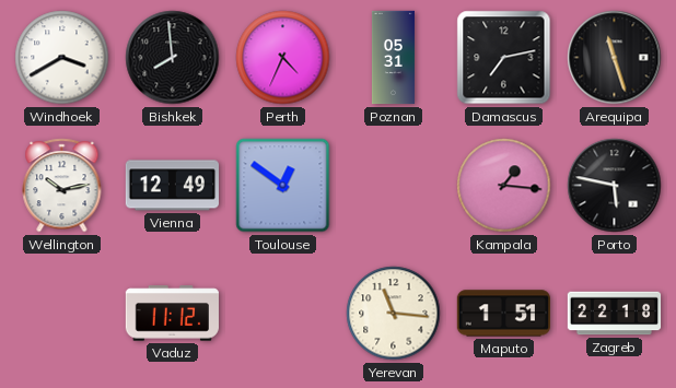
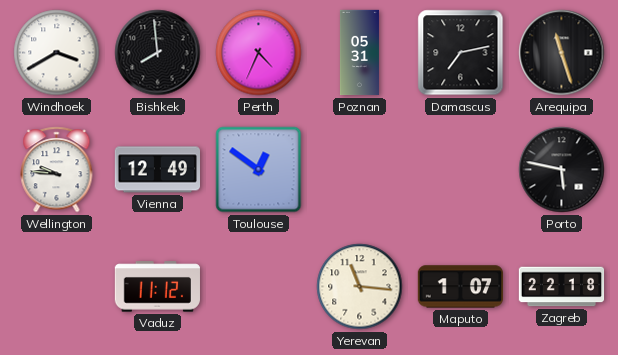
Wellington: 10:13 -> 9:46 (57, 170)
Kampala: 1:16 -> none (504, 186)
Maputo: 1:51 -> 1:07 (460, 287)
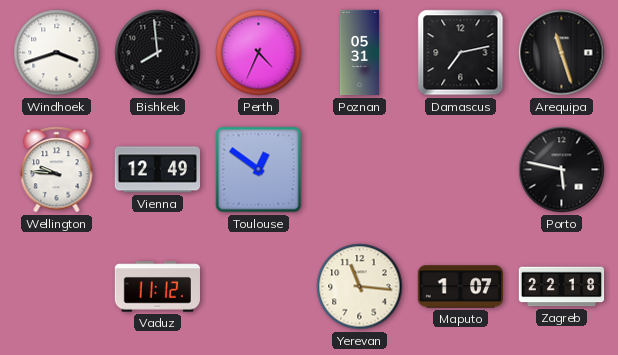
Windhoek: 3:40 -> 3:42 (57, 53)
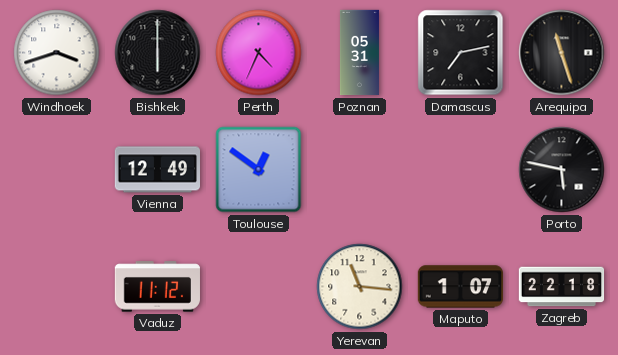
Bishkek: 7:59 -> 6:00 (158, 53)
Wellington: 9:46 -> none (57, 170)
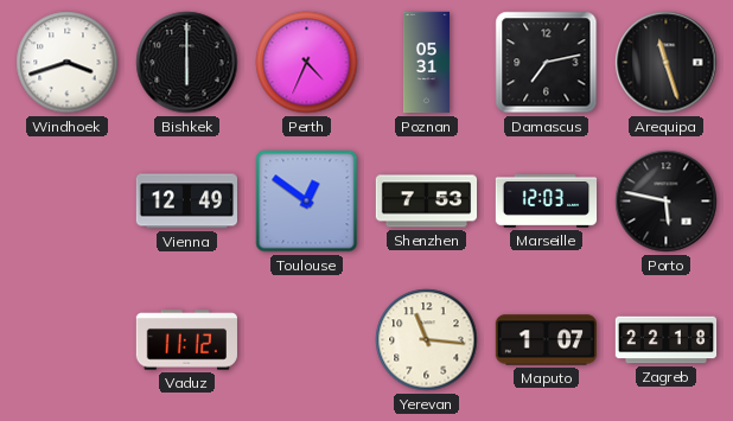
Shenzhen: none -> 7:53 (426, 202)
Marseille: none -> 12:03 (547, 202)
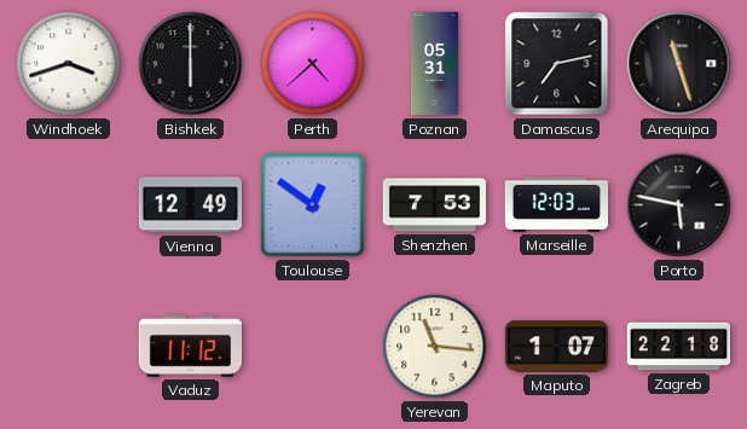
Perth: 4:34 -> 4:38 (313, 64)
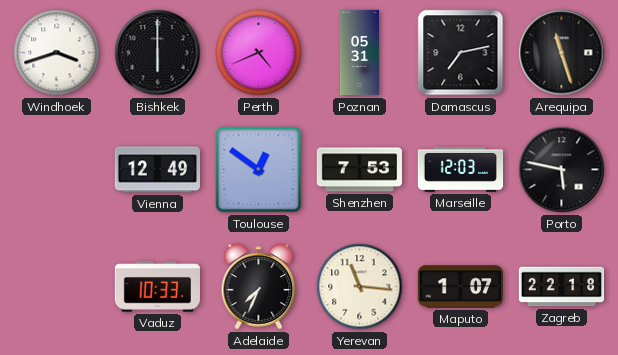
Perth: 4:38 -> 4:41 (259, 53)
Vaduz: 11:12 -> 10:33 (157, 287)
Adelaide: none -> 7:34 (259, 287)
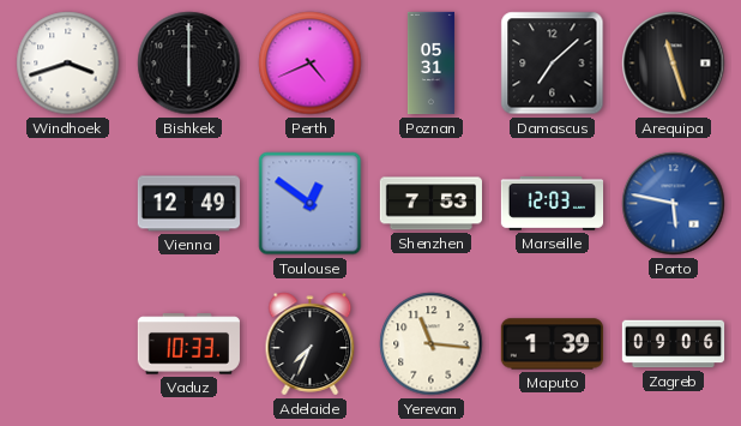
Damascus: 7:13 -> 7:08 (553, 64)
Porto dial: black -> blue (674, 204)
Maputo: 1:07 -> 1:39 (552, 344)
Zagreb: 22:18 -> 09:06 (674, 344)
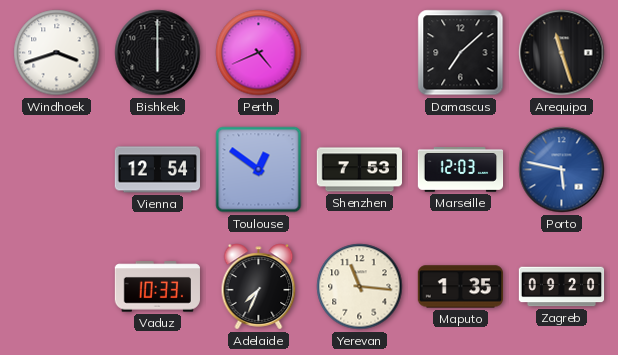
Poznan: 05:31 -> none (430, 64)
Vienna: 12:49 -> 12:54 (157, 170)
Maputo: 1:39 -> 1:35 (460, 287)
Zagreb: 09:06 -> 09:20 (562, 287)
